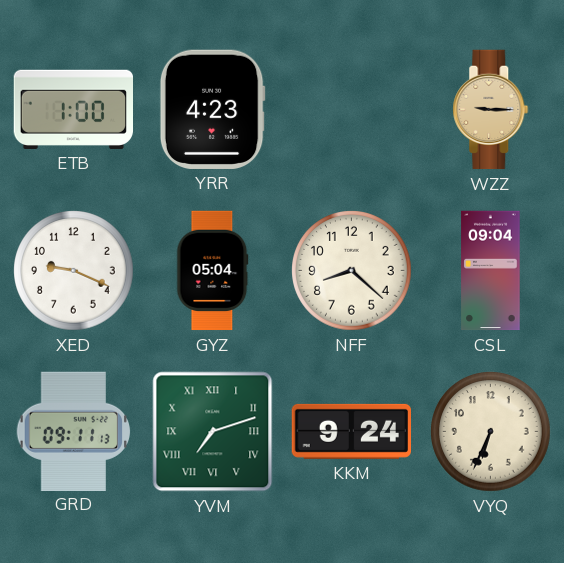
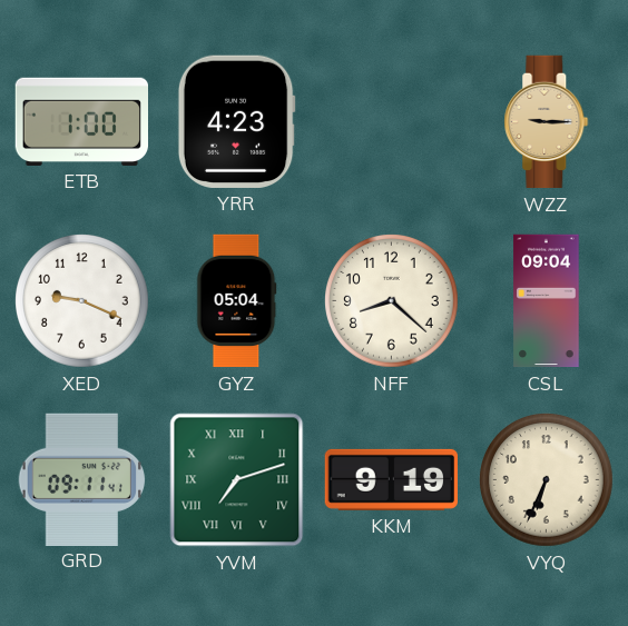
GRD: 09:11:13 -> 09:11:41 (82, 479)
KKM: 9:24 -> 9:19 (391, 479)
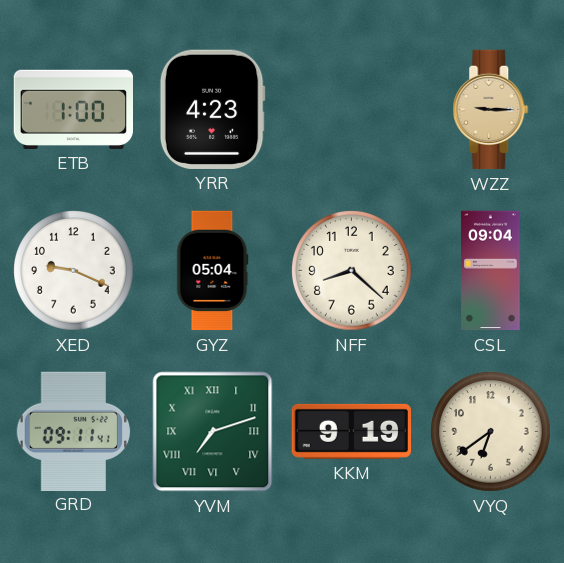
VYQ: 6:34 -> 6:39 (491, 432)
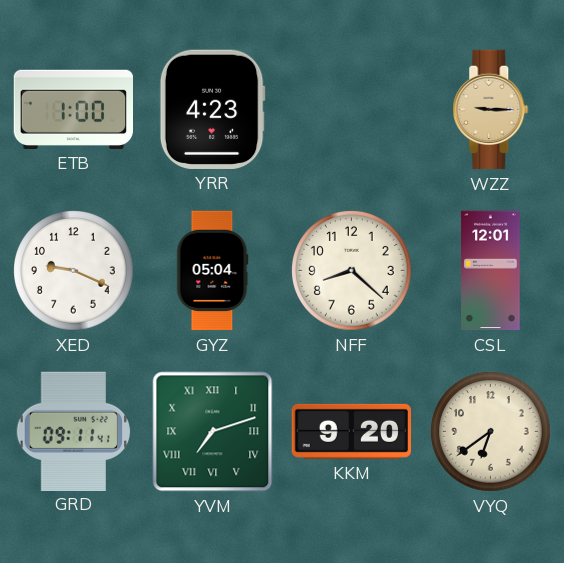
CSL: 09:04 -> 12:01 (491, 271)
KKM: 9:19 -> 9:20 (351, 431)
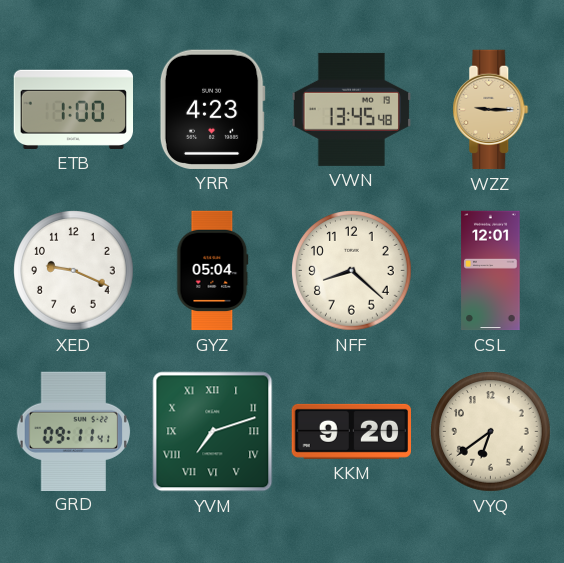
VWN: none -> 13:45 (351, 109)
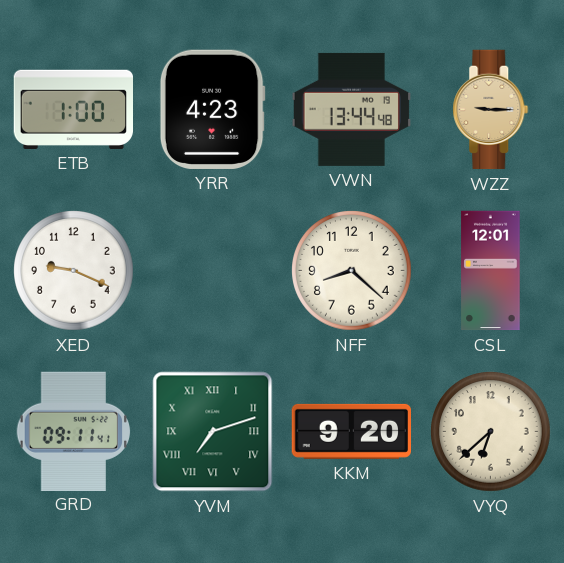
VWN: 13:45 -> 13:44 (351, 109)
GYZ: 05:04 -> none (213, 271)
VYQ: 6:39 -> 6:38 (491, 432)
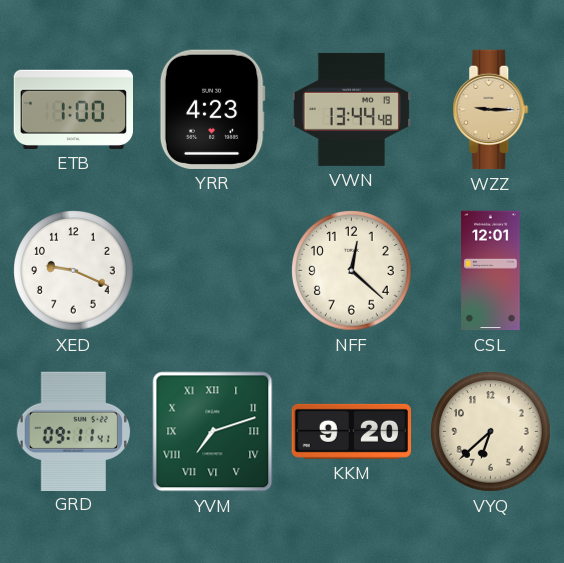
NFF: 8:22 -> 12:22 (352, 271)
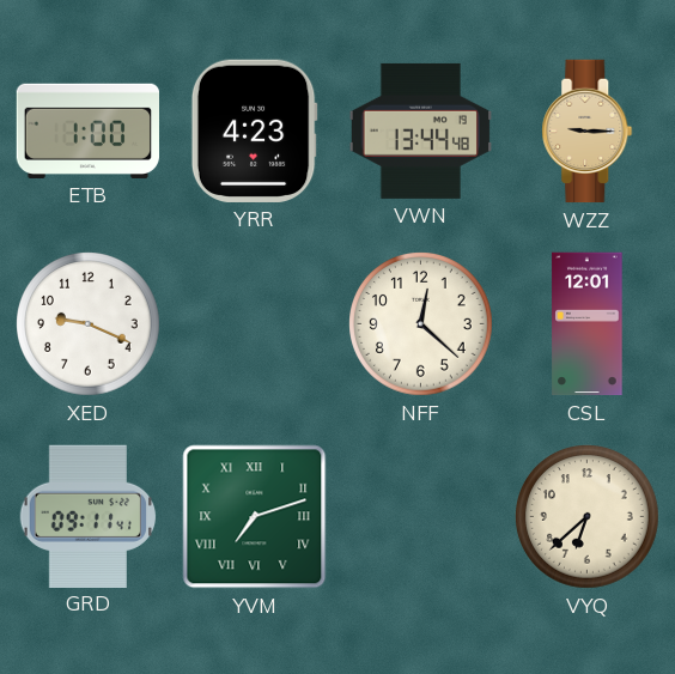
KKM: 9:20 -> none (351, 431)
